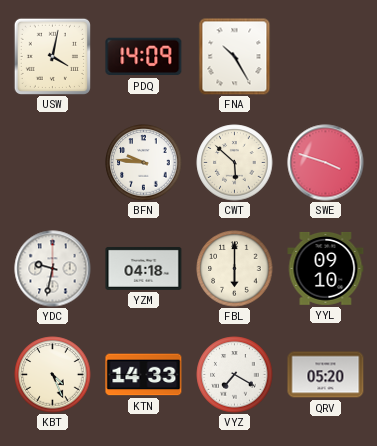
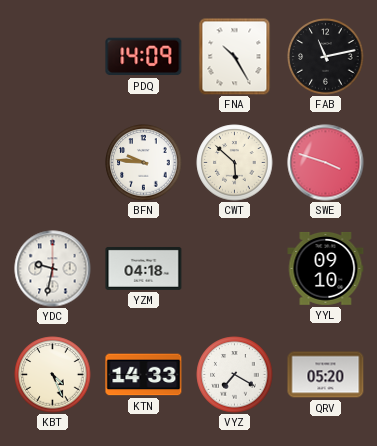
USW: 4:02 -> none (52, 56)
FAB: none -> 11:13 (326, 57)
FBL: 6:00 -> none (235, 269)
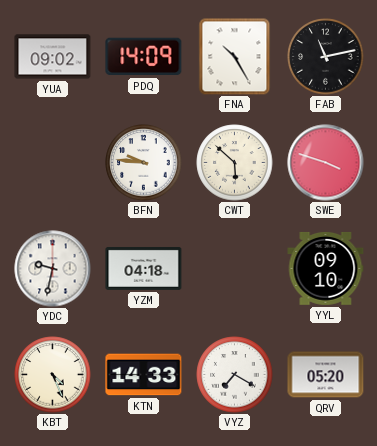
YUA: none -> 09:02 (53, 57)
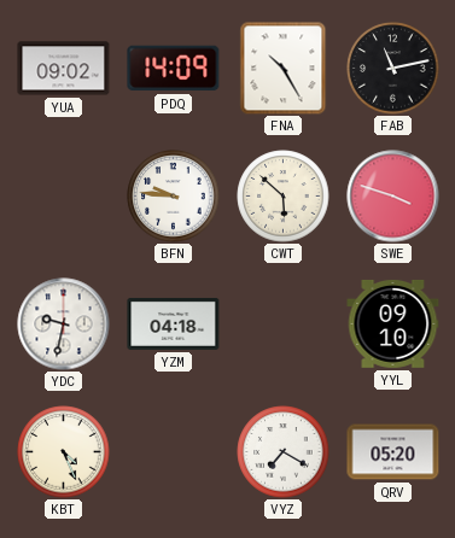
KTN: 14:33 -> none (144, 375)
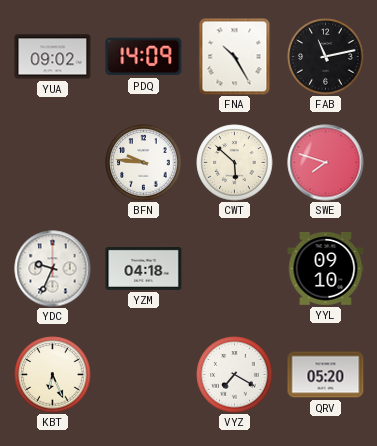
SWE: 3:48 -> 7:48 (326, 163)
YDC: 9:32 -> 9:34 (53, 269)
KBT: 4:26 -> 6:26 (53, 375)
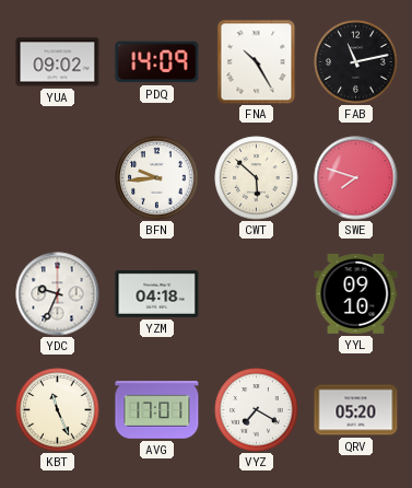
BFN: 9:46 -> 9:44 (157, 178)
KBT: 6:26 -> 11:26 (58, 410)
AVG: none -> 17:01 (157, 410)
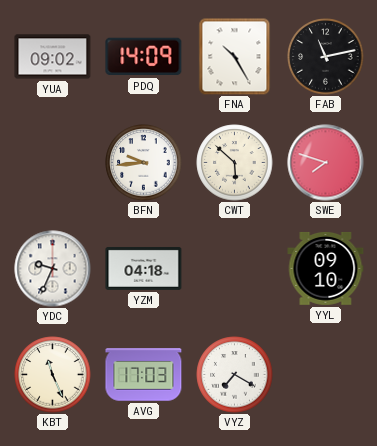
AVG: 17:01 -> 17:03 (144, 375)
QRV: 05:20 -> none (356, 410)
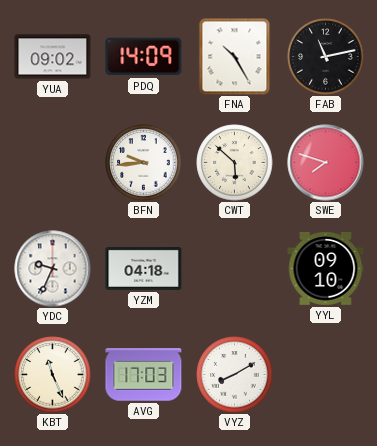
VYZ: 7:20 -> 8:10 (235, 375)
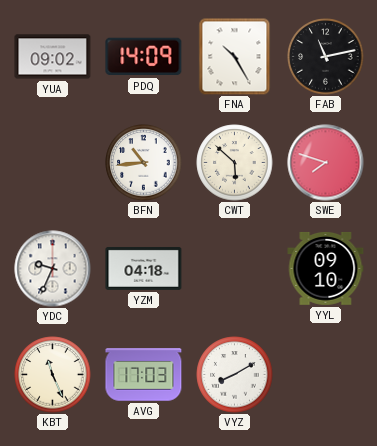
BFN: 9:44 -> 10:44 (144, 163)
